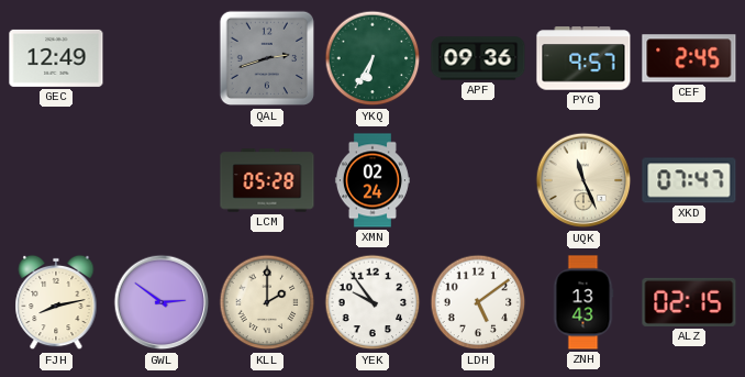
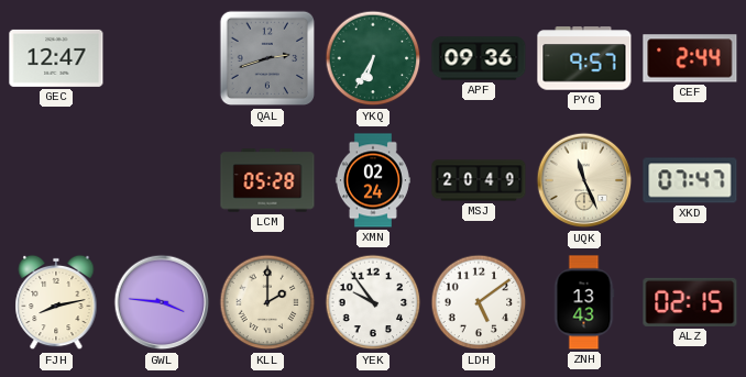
GEC: 12:49 -> 12:47 (56, 58)
CEF: 2:45 -> 2:44 (690, 58)
MSJ: none -> 20:49 (479, 180)
GWL: 2:51 -> 3:46 (162, 302)
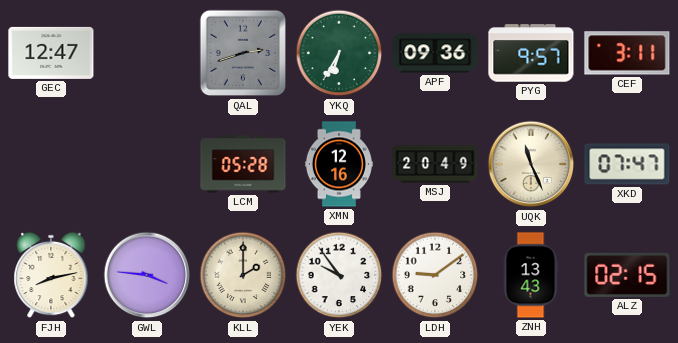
CEF: 2:44 -> 3:11 (627, 53)
XMN: 02:24 -> 12:16 (339, 164)
LDH: 5:09 -> 9:09 (435, 275)
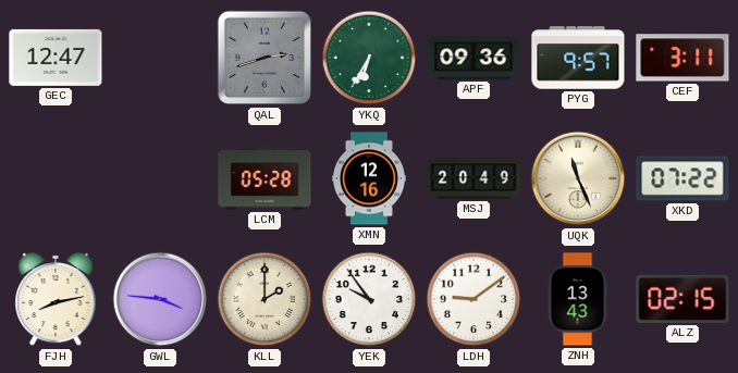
XKD: 07:47 -> 07:22 (682, 178)
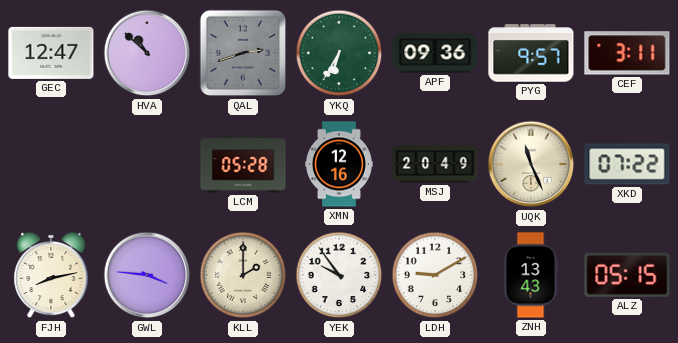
HVA: none -> 10:52 (147, 53)
LDH: 9:09 -> 9:10 (435, 275)
ALZ: 02:15 -> 05:15 (627, 275)
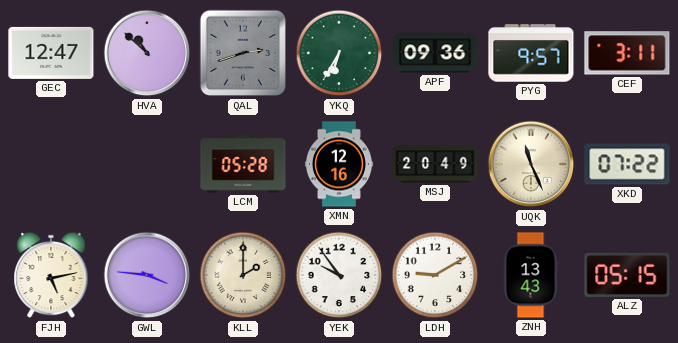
FJH: 8:13 -> 5:13 (51, 275)
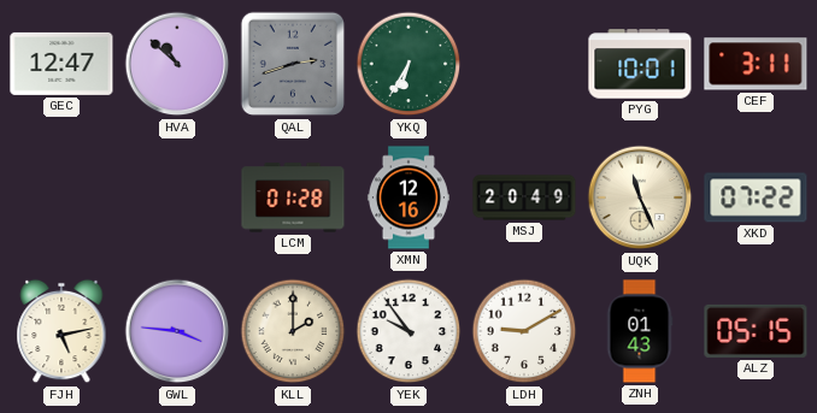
APF: 09:36 -> none (435, 53)
PYG: 9:57 -> 10:01 (640, 64)
LCM: 05:28 -> 01:28 (293, 197)
ZNH: 13:43 -> 01:43 (640, 331)
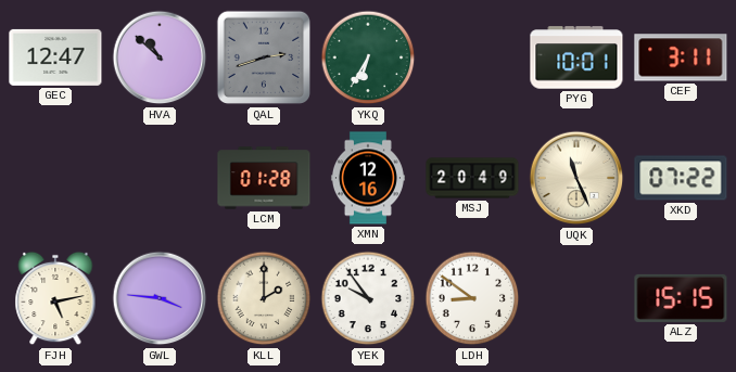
LDH: 9:10 -> 8:51 (472, 298)
ZNH: 01:43 -> none (640, 331)
ALZ: 05:15 -> 15:15 (681, 298)
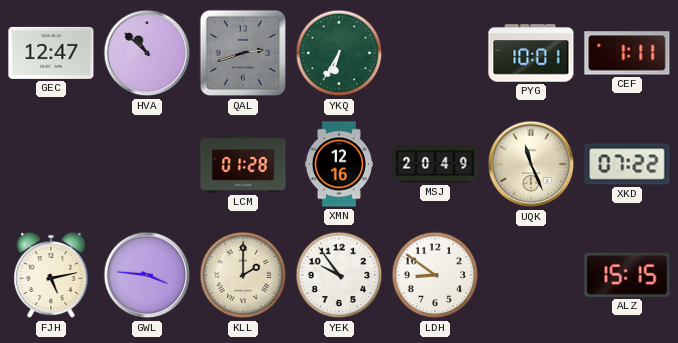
CEF: 3:11 -> 1:11 (627, 53)
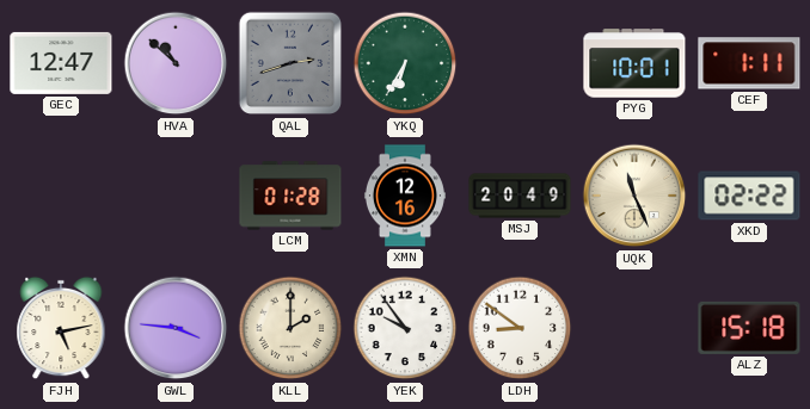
XKD: 07:22 -> 02:22 (749, 196)
ALZ: 15:15 -> 15:18 (749, 328)
